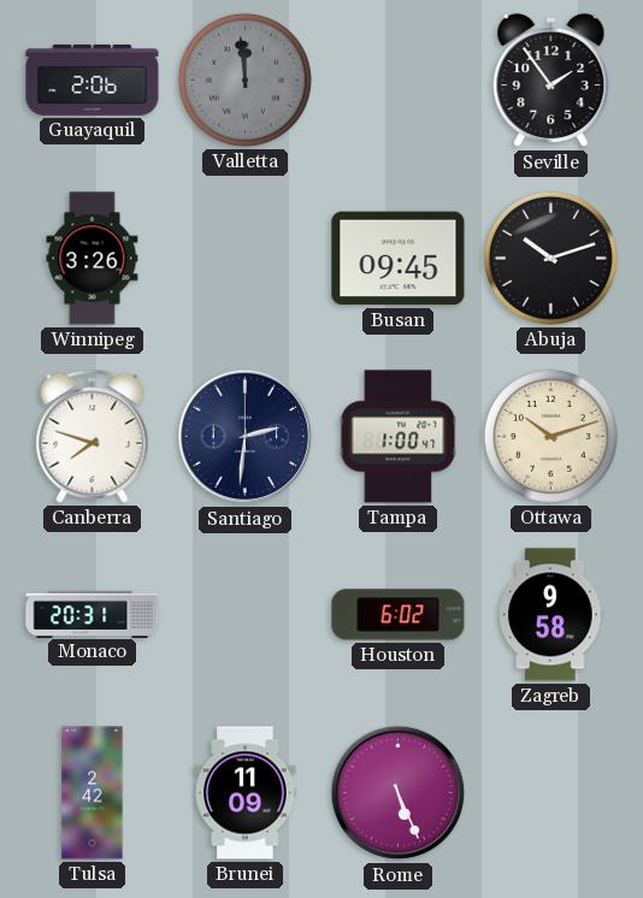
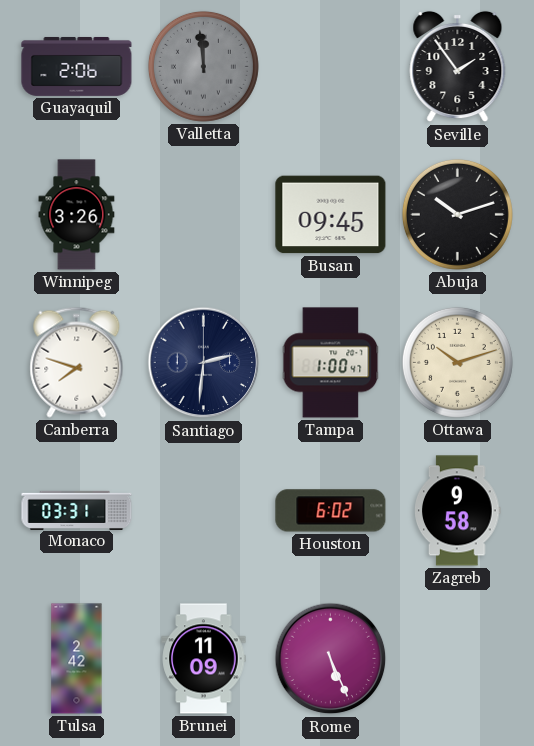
Monaco: 20:31 -> 03:31 (77, 510)
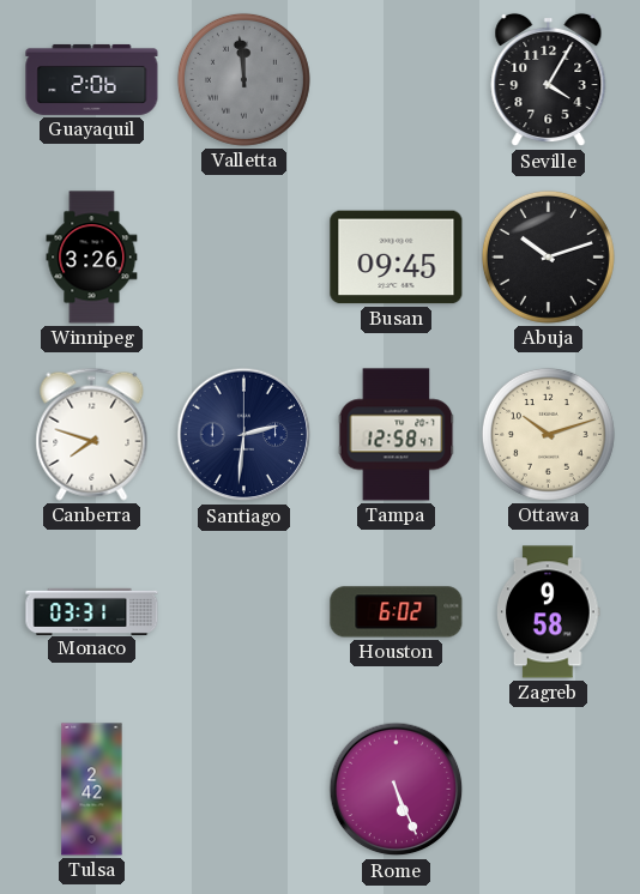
Seville: 1:54 -> 4:05 (549, 80)
Tampa: 1:00 -> 12:58 (397, 435)
Brunei: 11:09 -> none (204, 659)
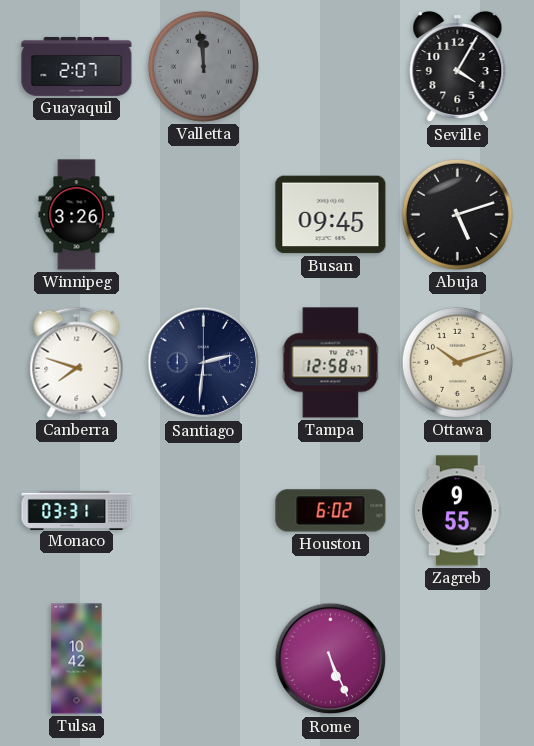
Guayaquil: 2:06 -> 2:07 (77, 66)
Abuja: 10:12 -> 5:12 (457, 214)
Zagreb: 9:58 -> 9:55 (458, 511)
Tulsa: 2:42 -> 10:42 (77, 659)
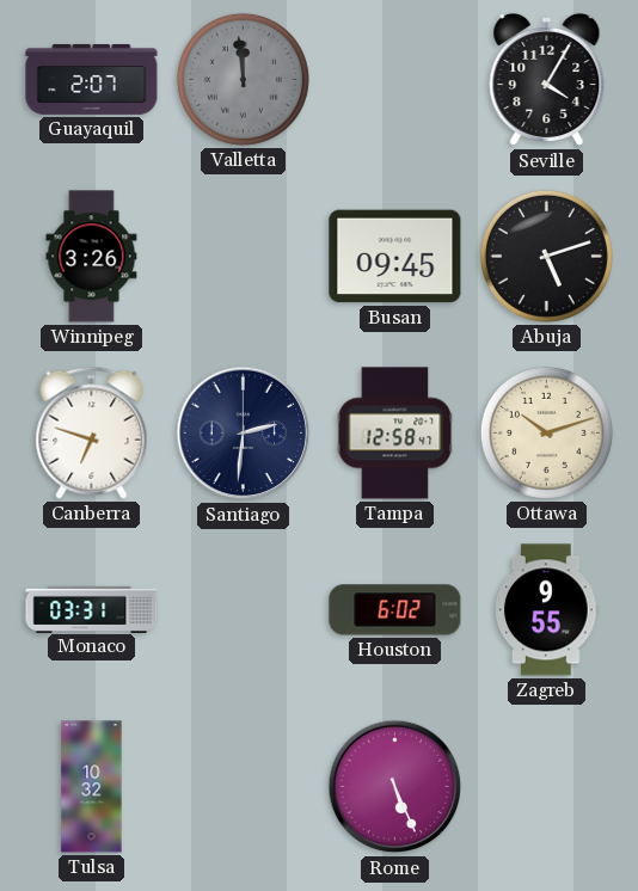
Canberra: 7:48 -> 6:48 (92, 432)
Tulsa: 10:42 -> 10:32 (92, 787)
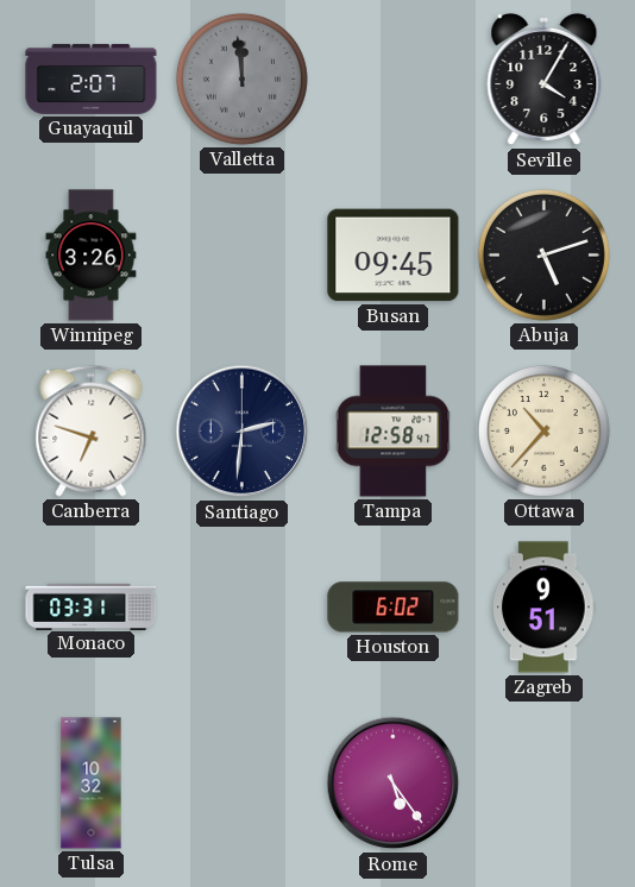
Ottawa: 10:12 -> 10:37 (543, 430)
Zagreb: 9:55 -> 9:51 (545, 608)
Rome: 5:26 -> 5:24 (394, 784)
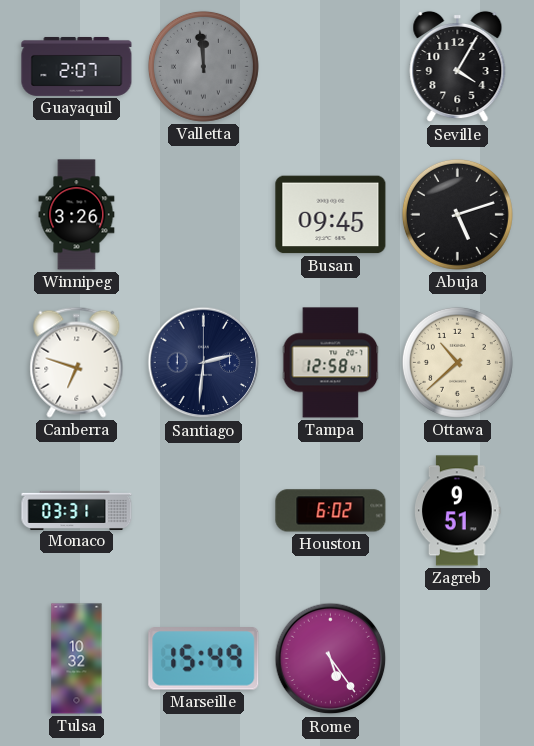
Ottawa: 10:37 -> 10:38 (457, 362)
Marseille: none -> 15:49 (204, 659)
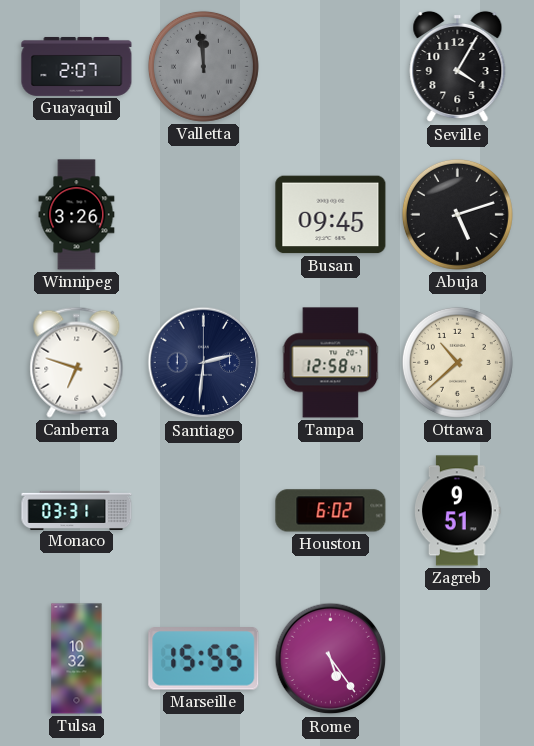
Marseille: 15:49 -> 15:55 (204, 659)
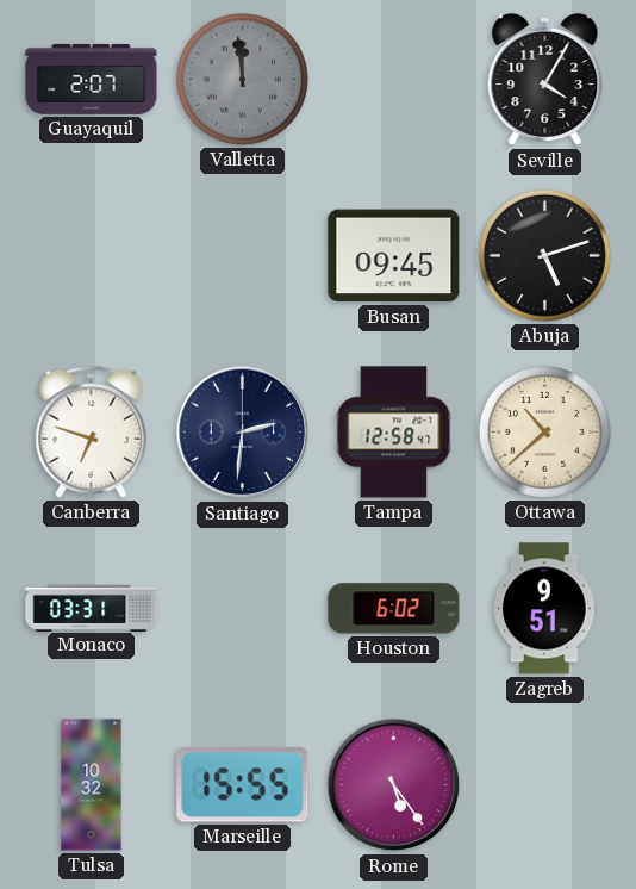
Winnipeg: 3:26 -> none (77, 215)
